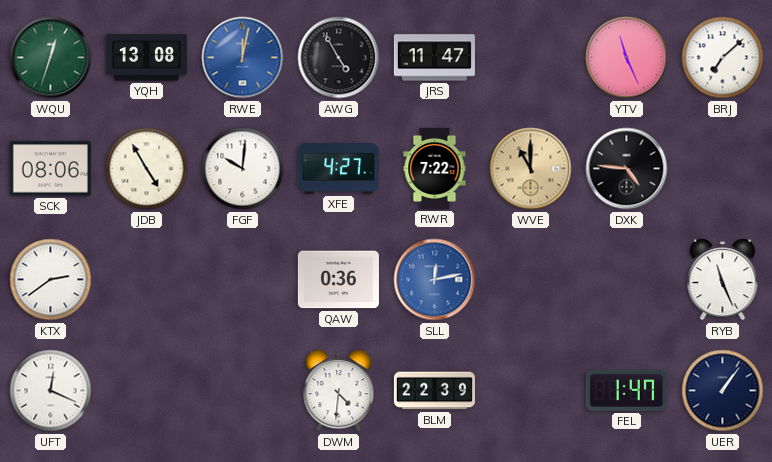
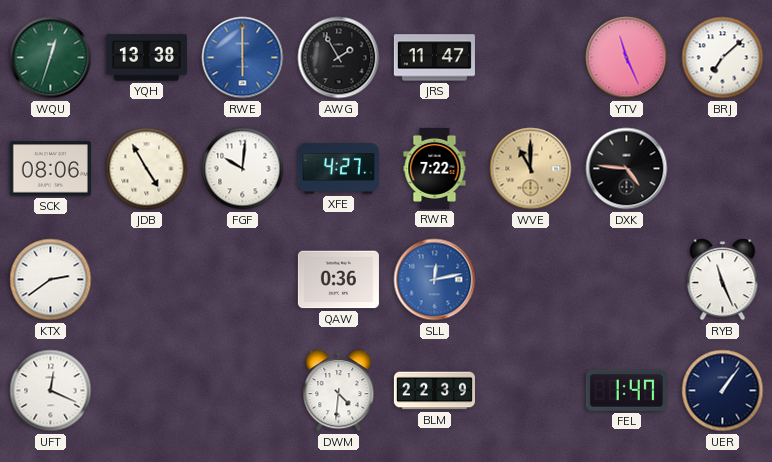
YQH: 13:08 -> 13:38 (146, 58)
RWE: 12:02 -> 6:00 (243, 58)
AWG: 4:55 -> 1:55 (339, 58)
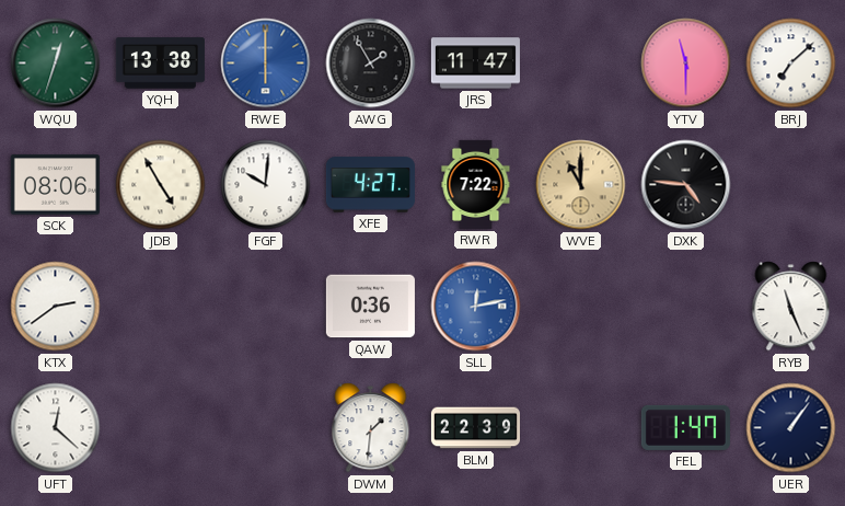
YTV: 11:26 -> 11:30 (686, 64)
UFT: 12:19 -> 12:22 (56, 428)
DWM: 4:31 -> 1:31 (371, 428)
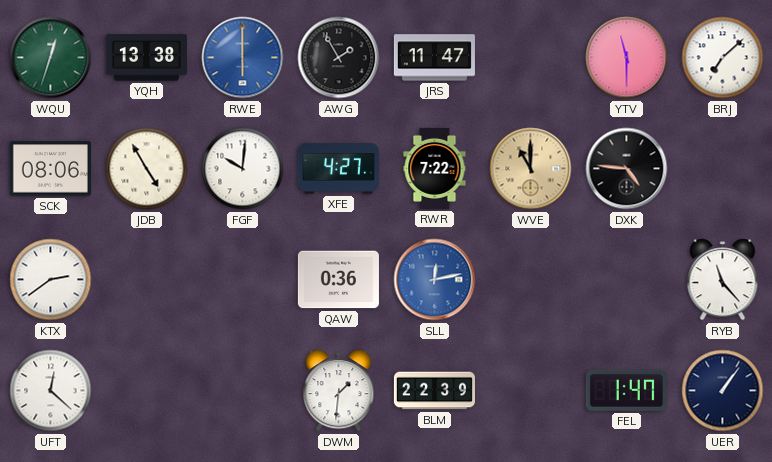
RYB: 11:26 -> 11:23 (723, 280)
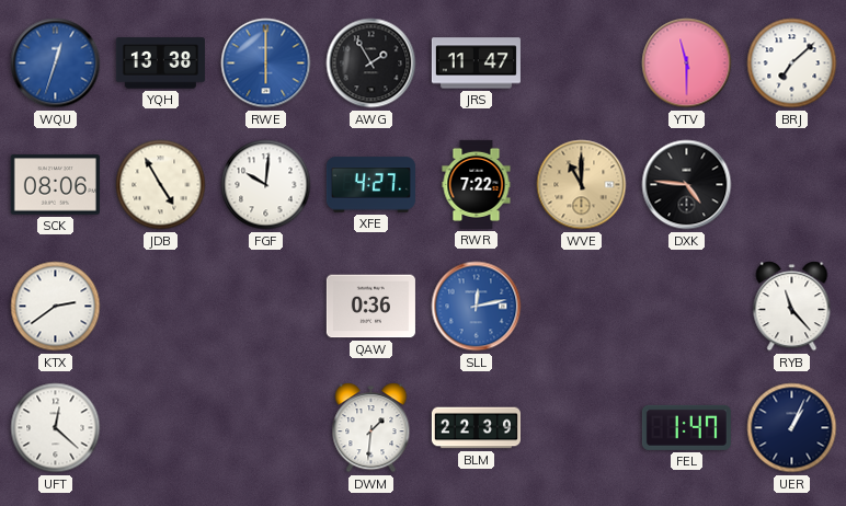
WQU dial: green -> blue (56, 64)
UER: 1:06 -> 1:04 (792, 428)
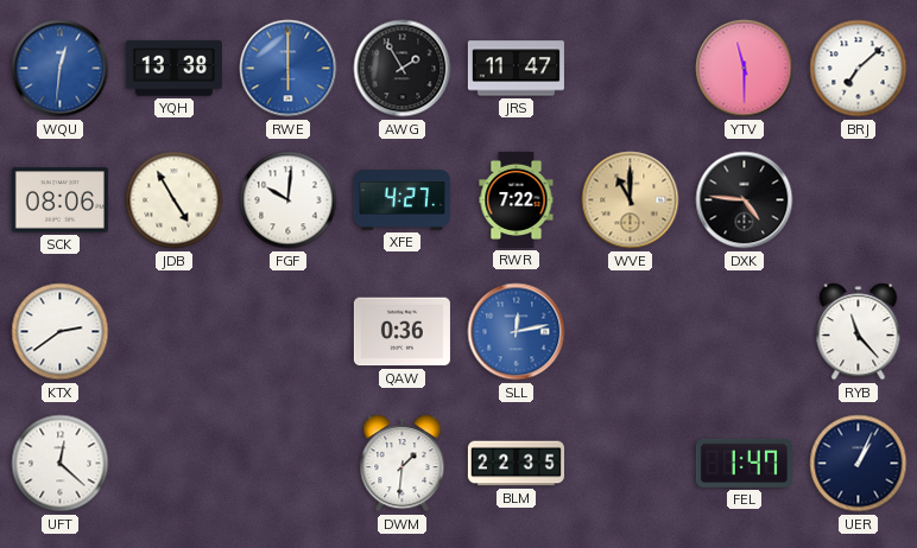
WQU: 12:33 -> 12:31 (61, 69)
BLM: 22:39 -> 22:35 (516, 464)
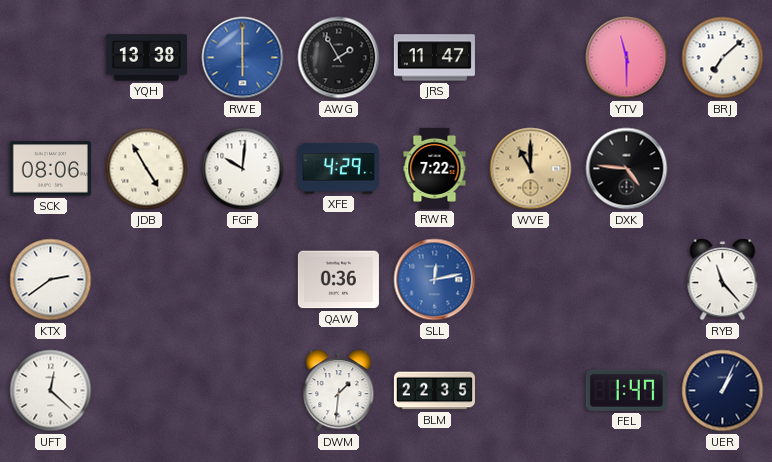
WQU: 12:31 -> none (61, 69)
XFE: 4:27 -> 4:29 (338, 169)
